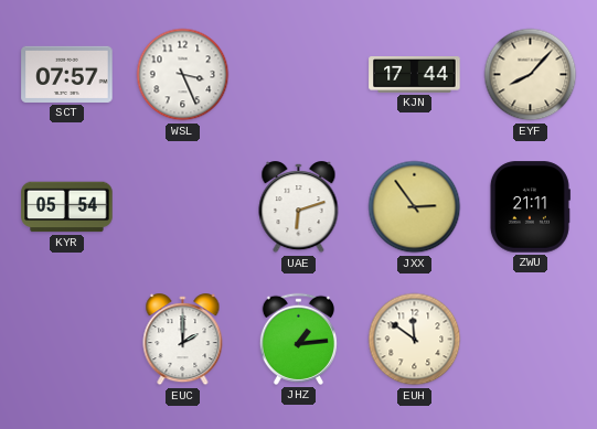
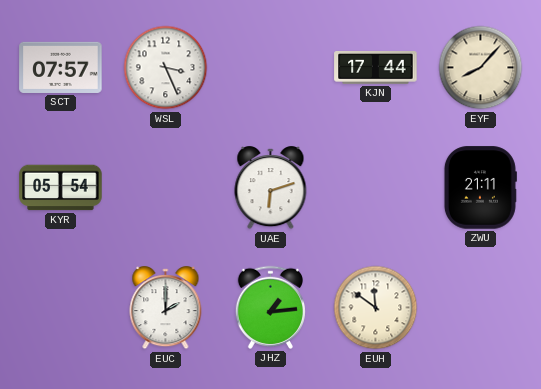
JXX: 2:54 -> none (415, 207)
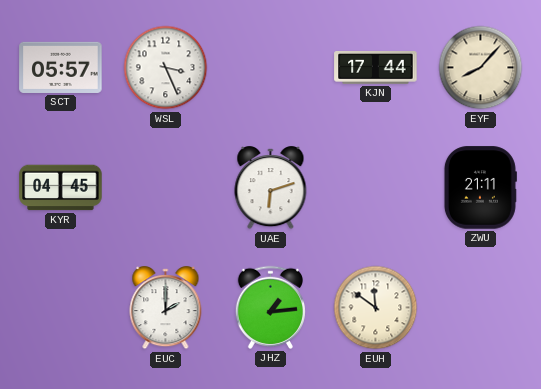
SCT: 07:57 -> 05:57 (61, 67)
KYR: 05:54 -> 04:45 (61, 188)
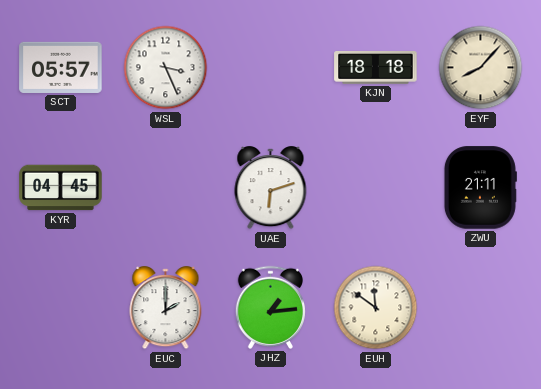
KJN: 17:44 -> 18:18 (376, 68)
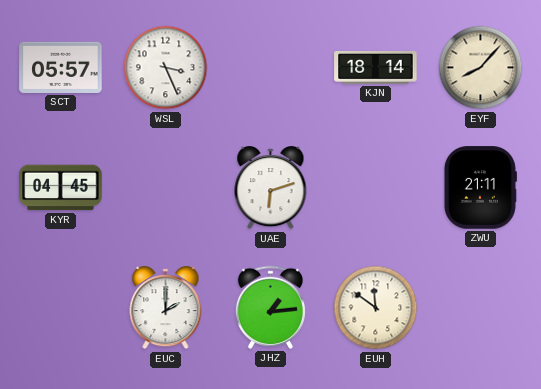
KJN: 18:18 -> 18:14 (376, 68)
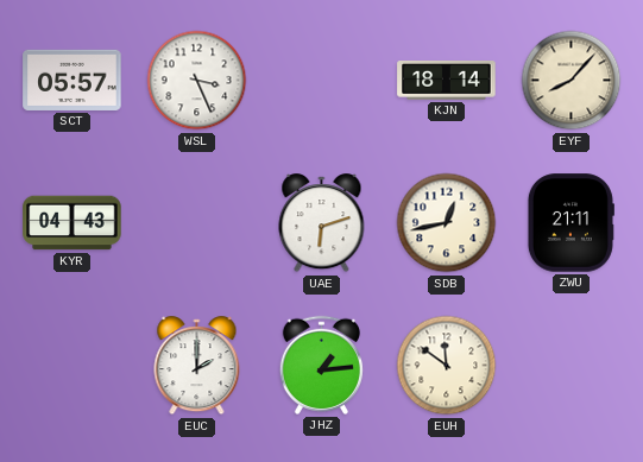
KYR: 04:45 -> 04:43 (73, 223)
SDB: none -> 12:43 (447, 223)
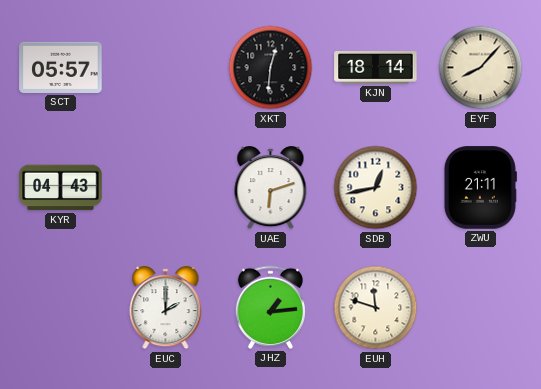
WSL: 3:26 -> none (197, 81)
XKT: none -> 12:31 (271, 68)
EUH: 11:51 -> 11:48 (376, 308)
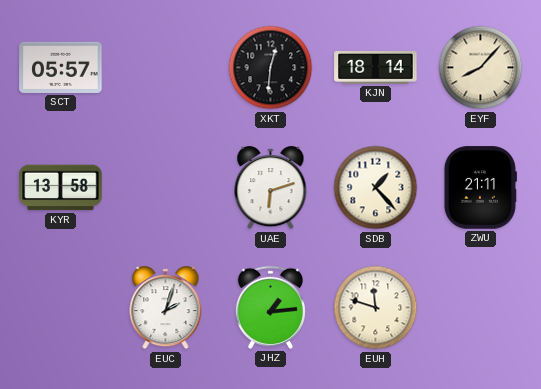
KYR: 04:43 -> 13:58 (61, 188)
SDB: 12:43 -> 1:23 (376, 188)
EUC: 2:00 -> 2:03 (166, 308)
